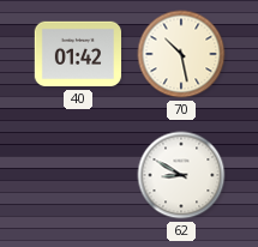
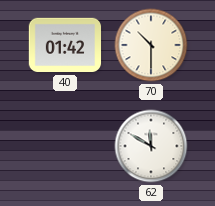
70: 10:28 -> 10:30 (151, 45)
62: 8:50 -> 11:50 (151, 146)
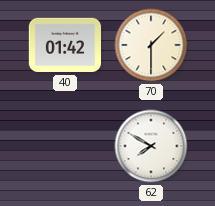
70: 10:30 -> 1:30 (151, 45)
62: 11:50 -> 7:50 (151, 146)
